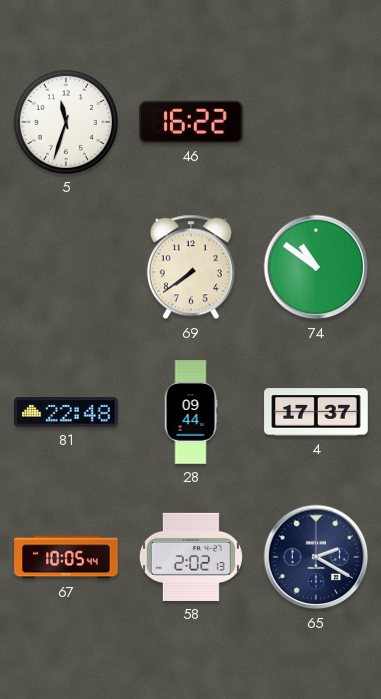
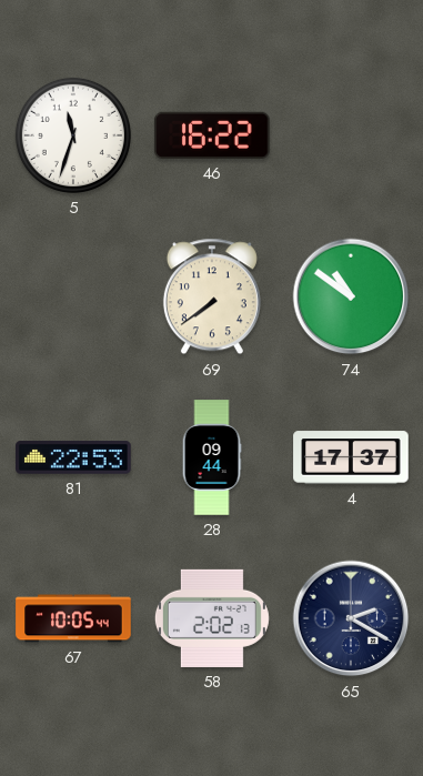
81: 22:48 -> 22:53 (73, 457)
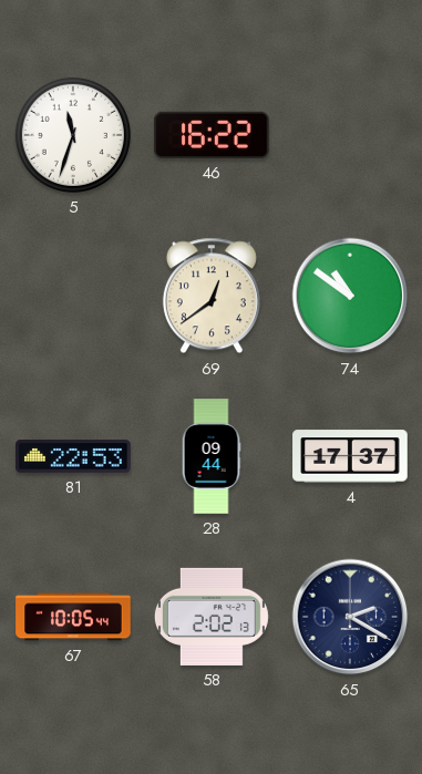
69: 7:39 -> 12:39 (212, 296)
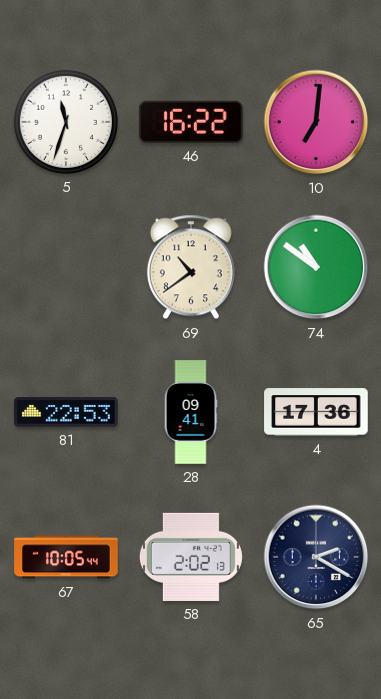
10: none -> 7:01 (316, 122)
69: 12:39 -> 10:39 (191, 267)
28: 09:44 -> 09:41 (191, 412)
4: 17:37 -> 17:36 (316, 412)
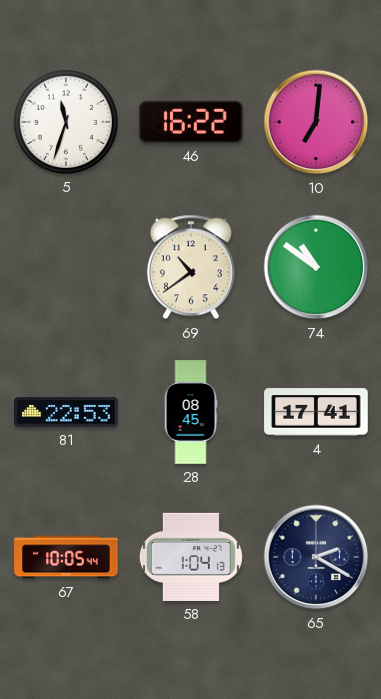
28: 09:41 -> 08:45 (191, 412)
4: 17:36 -> 17:41 (316, 412)
58: 2:02 -> 1:04 (191, 557)
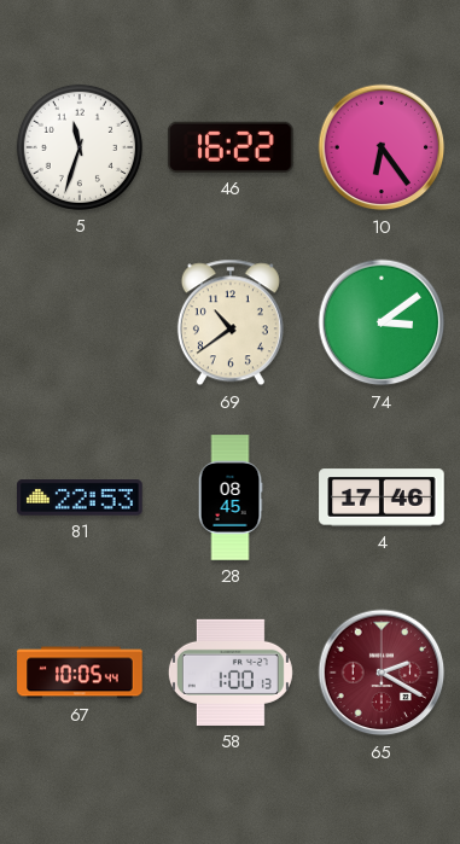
10: 7:01 -> 6:24 (382, 147)
74: 10:51 -> 3:09 (382, 322)
4: 17:41 -> 17:46 (382, 497)
58: 1:04 -> 1:00 (231, 673)
65 dial: navy -> burgundy (382, 673)
